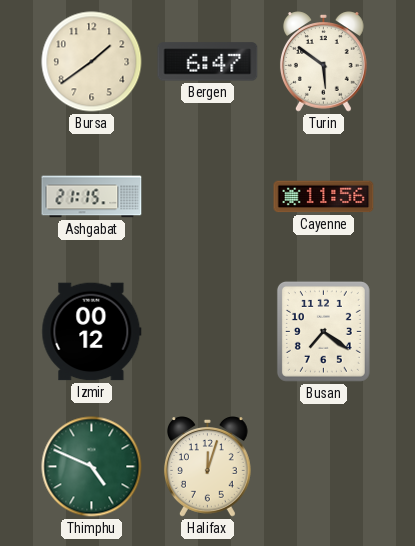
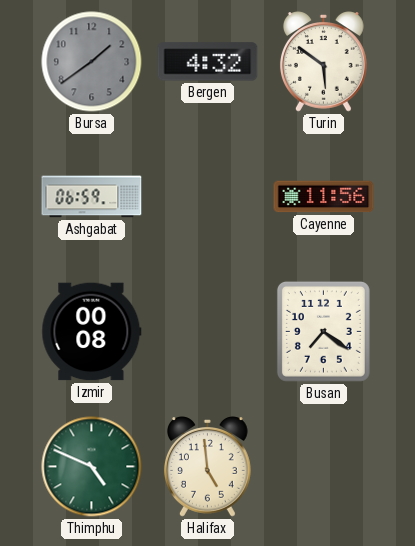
Bursa dial: cream -> grey (92, 62)
Bergen: 6:47 -> 4:32 (208, 62)
Ashgabat: 21:15 -> 06:59 (92, 197)
Izmir: 00:12 -> 00:08 (92, 332)
Halifax: 12:03 -> 4:59 (207, 467)
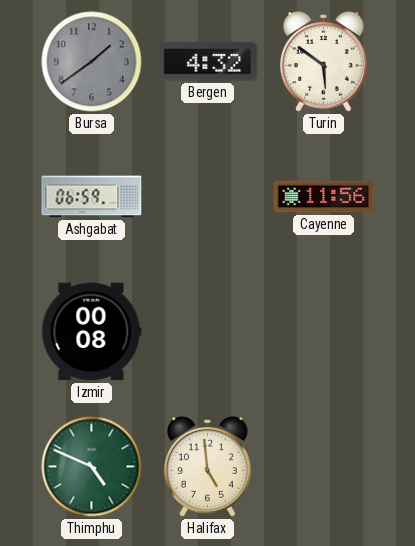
Busan: 7:21 -> none (323, 331)
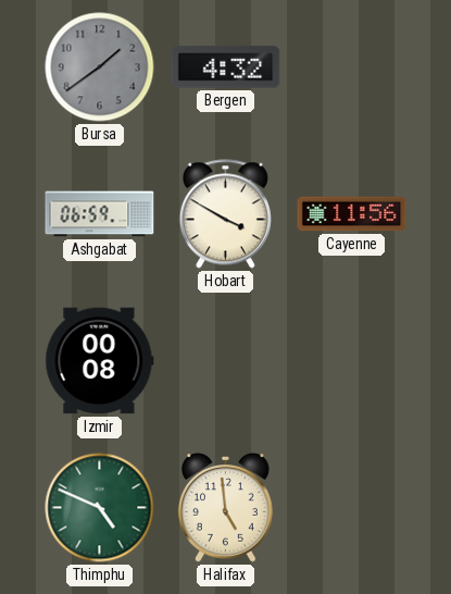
Turin: 5:51 -> none (323, 62)
Hobart: none -> 3:50 (225, 214)
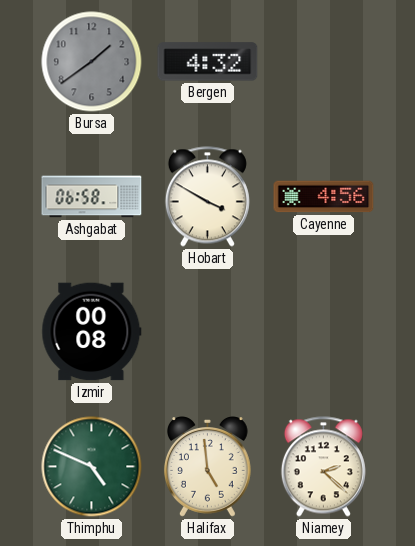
Ashgabat: 06:59 -> 06:58 (92, 197)
Cayenne: 11:56 -> 4:56 (324, 197)
Niamey: none -> 2:22 (323, 467)
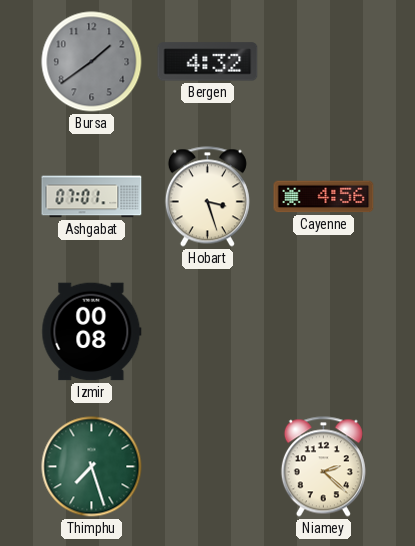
Ashgabat: 06:58 -> 07:01 (92, 197)
Hobart: 3:50 -> 3:27 (207, 197)
Thimphu: 4:49 -> 7:27 (92, 467)
Halifax: 4:59 -> none (207, 467)
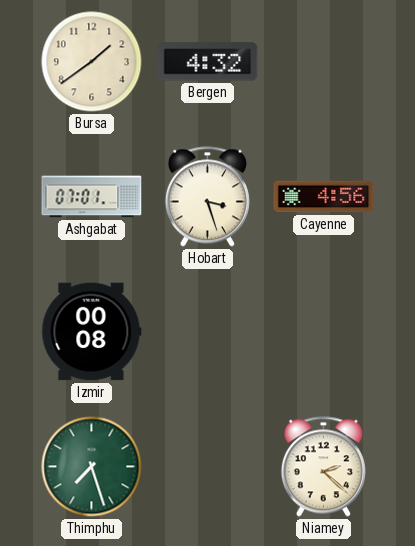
Bursa dial: grey -> cream (92, 62)
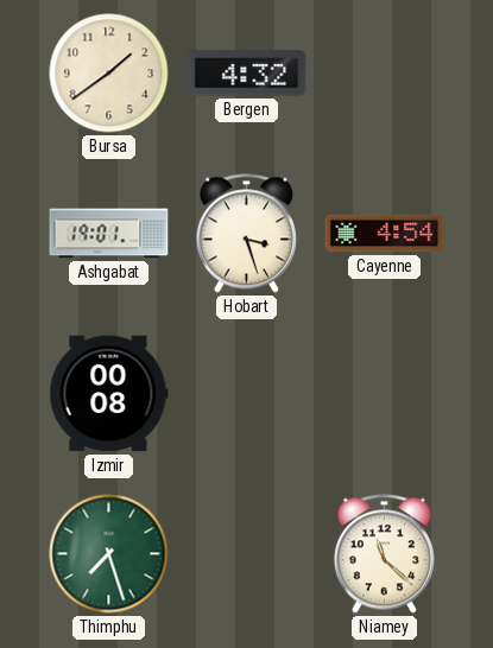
Ashgabat: 07:01 -> 19:01 (109, 234)
Cayenne: 4:56 -> 4:54 (385, 234)
Niamey: 2:22 -> 11:22 (384, 554)
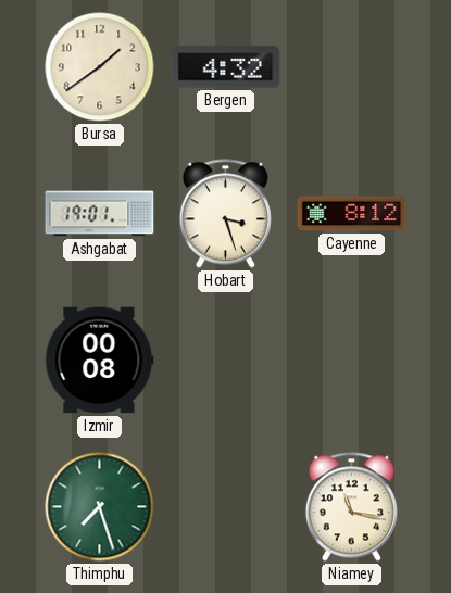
Cayenne: 4:54 -> 8:12 (352, 214)
Niamey: 11:22 -> 11:17 (351, 507)
